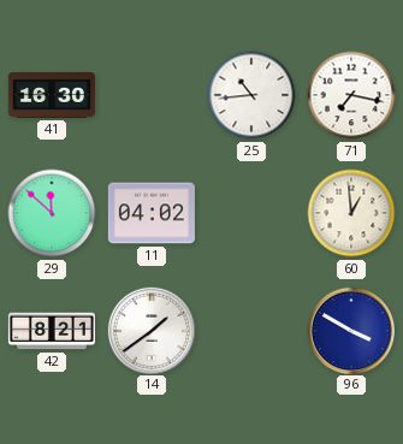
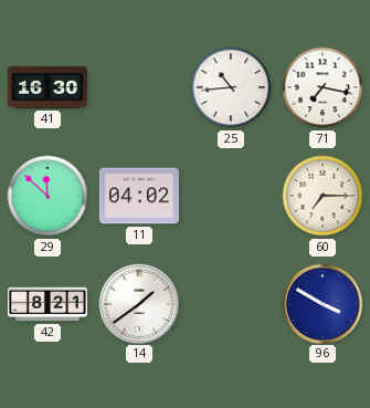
60: 12:59 -> 7:15 (323, 196)
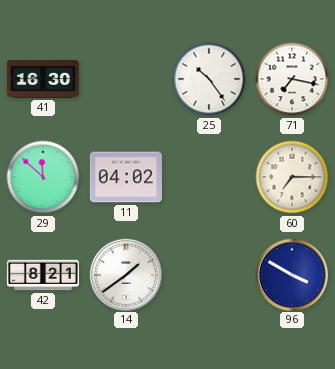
25: 10:44 -> 10:24 (209, 79)
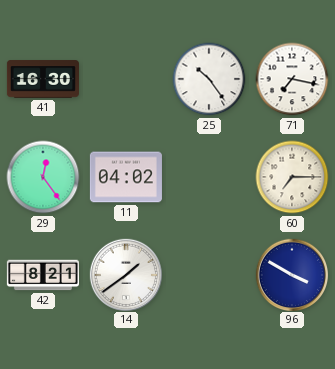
29: 11:52 -> 12:24 (43, 177)
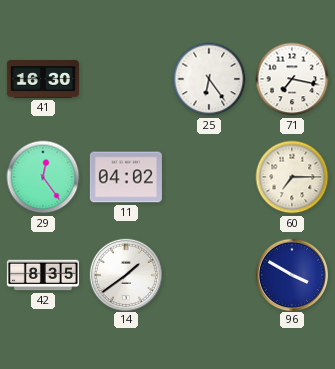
25: 10:24 -> 6:24 (209, 79)
42: 8:21 -> 8:35 (43, 275)
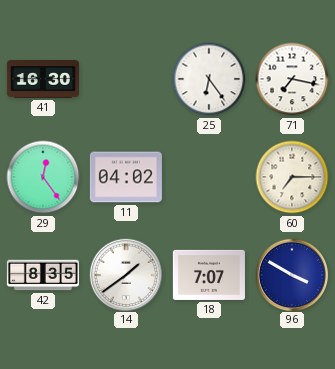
18: none -> 7:07 (209, 275)
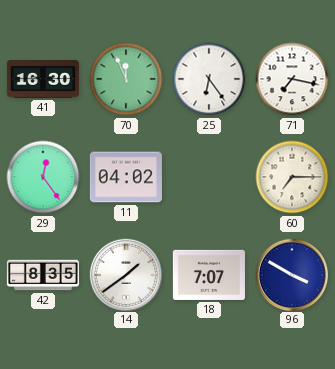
70: none -> 11:56 (126, 79)
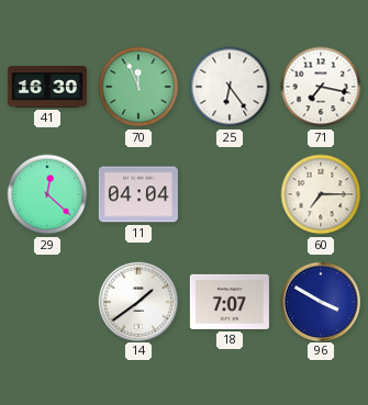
29: 12:24 -> 12:22 (47, 194)
11: 04:02 -> 04:04 (138, 194)
42: 8:35 -> none (43, 275)
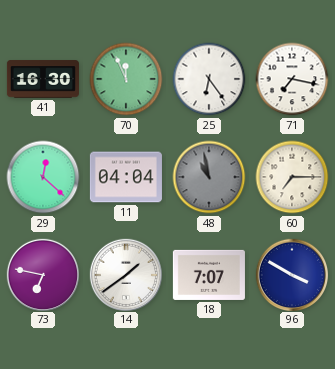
48: none -> 10:58 (209, 177)
73: none -> 6:47 (42, 274)
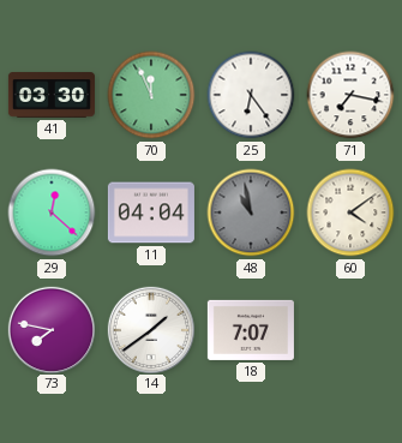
41: 16:30 -> 03:30 (52, 95)
60: 7:15 -> 4:09 (350, 212)
73: 6:47 -> 7:47 (50, 329)
96: 3:50 -> none (291, 274)
